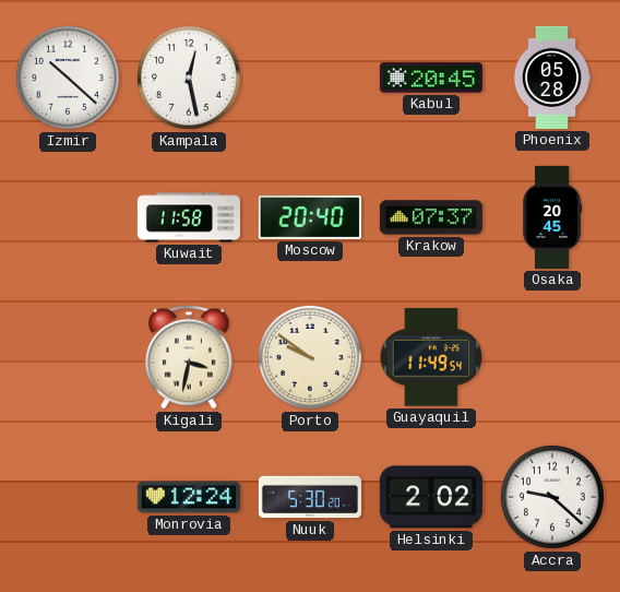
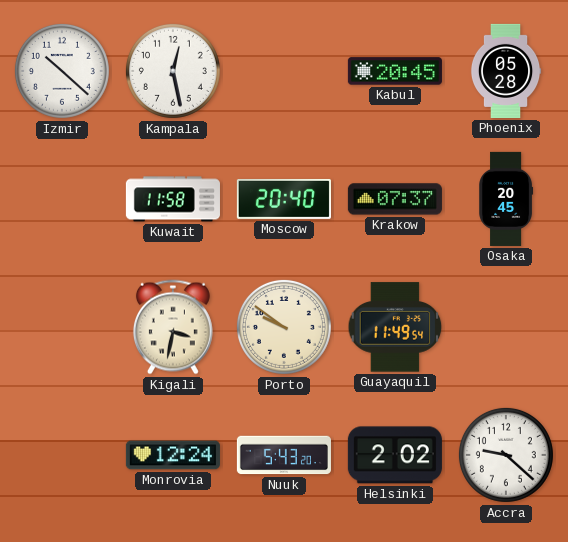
Nuuk: 5:30 -> 5:43 (284, 455)
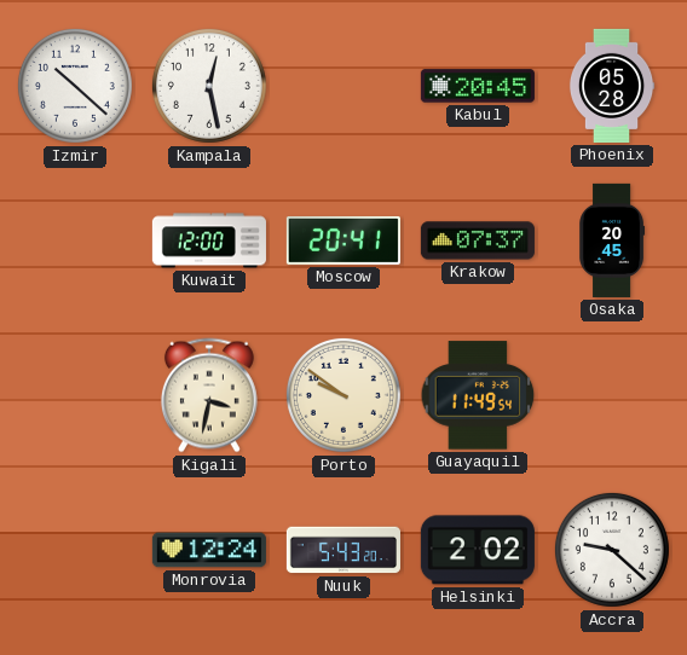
Kuwait: 11:58 -> 12:00 (209, 240)
Moscow: 20:40 -> 20:41 (344, 240)
